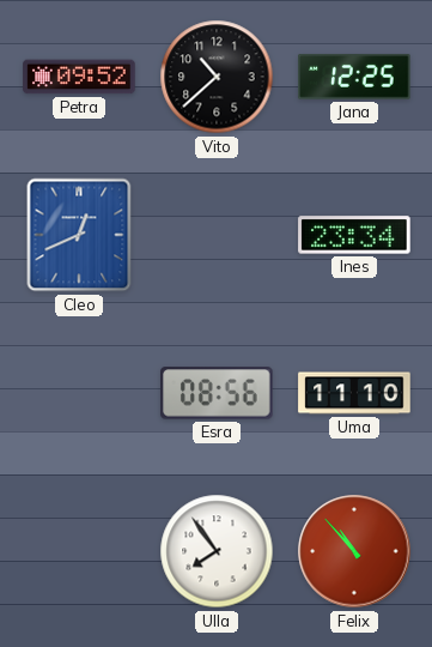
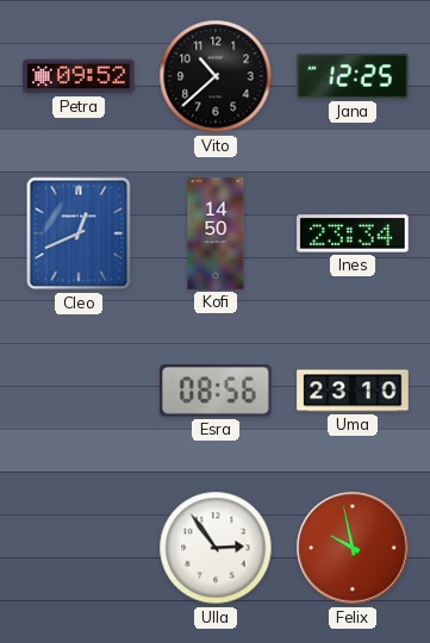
Kofi: none -> 14:50 (216, 233)
Uma: 11:10 -> 23:10 (353, 391)
Ulla: 7:54 -> 2:54 (216, 548)
Felix: 10:53 -> 9:58 (353, 548)
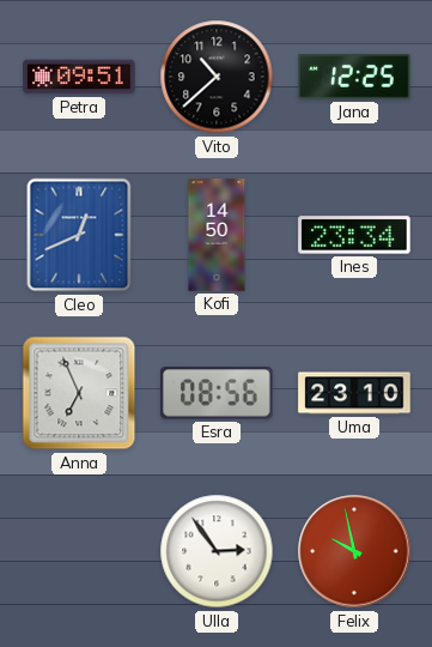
Petra: 09:52 -> 09:51 (79, 77)
Anna: none -> 6:56 (79, 393)
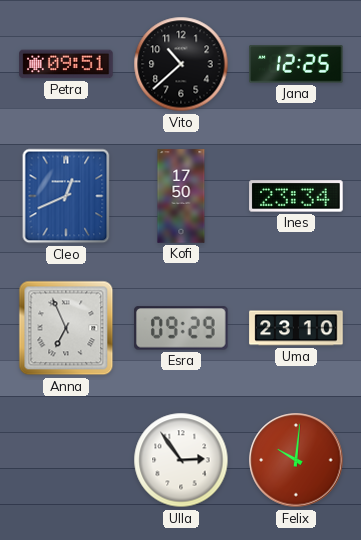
Kofi: 14:50 -> 17:50 (181, 196)
Esra: 08:56 -> 09:29 (181, 328)
Felix: 9:58 -> 10:01 (296, 460)
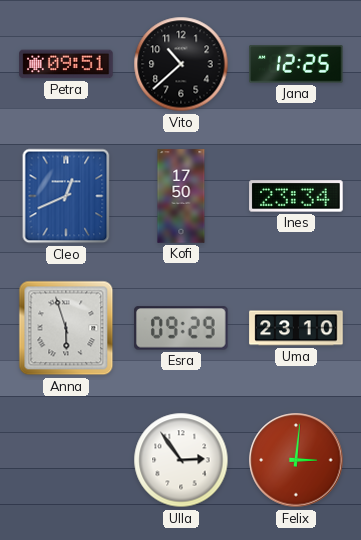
Anna: 6:56 -> 5:57 (66, 328)
Felix: 10:01 -> 3:01 (296, 460)
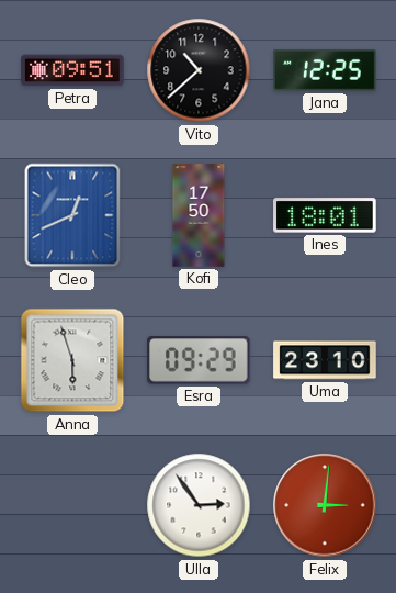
Ines: 23:34 -> 18:01 (325, 215)
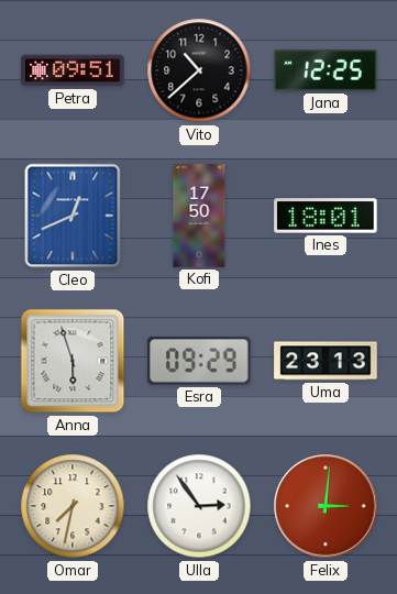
Uma: 23:10 -> 23:13 (326, 361)
Omar: none -> 7:32 (73, 506)
